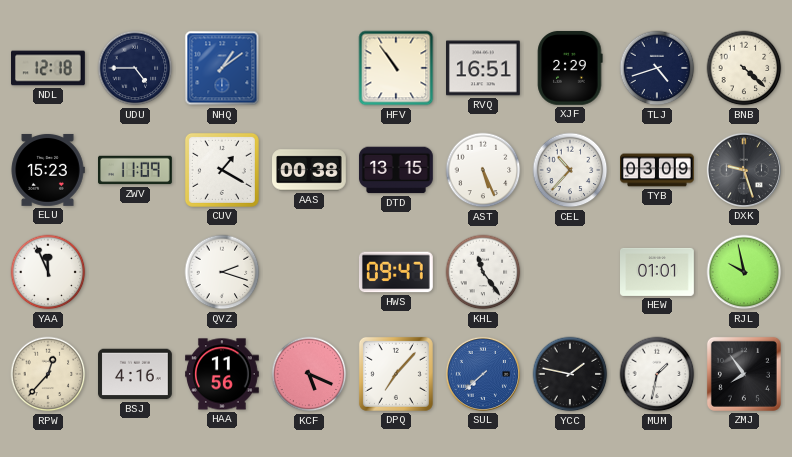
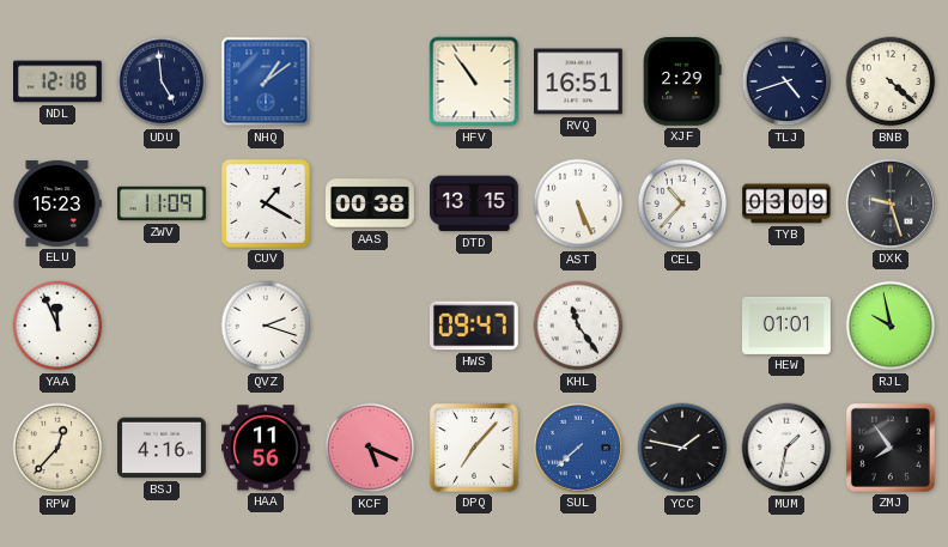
UDU: 4:45 -> 4:59 (162, 81)
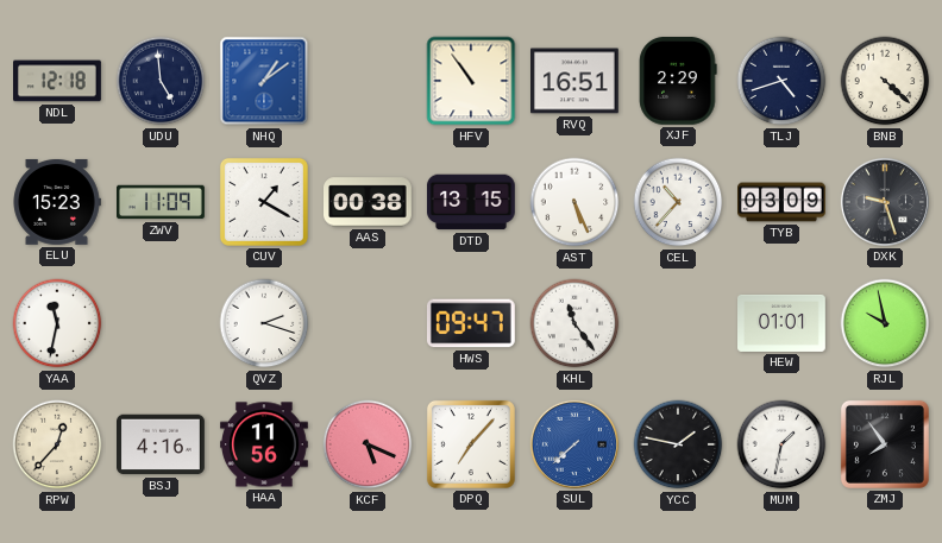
YAA: 11:56 -> 11:32 (57, 323)
